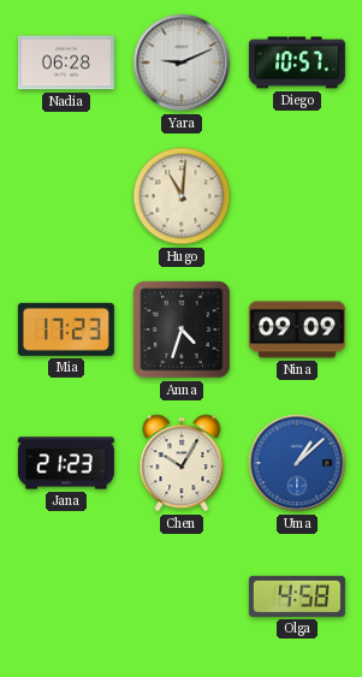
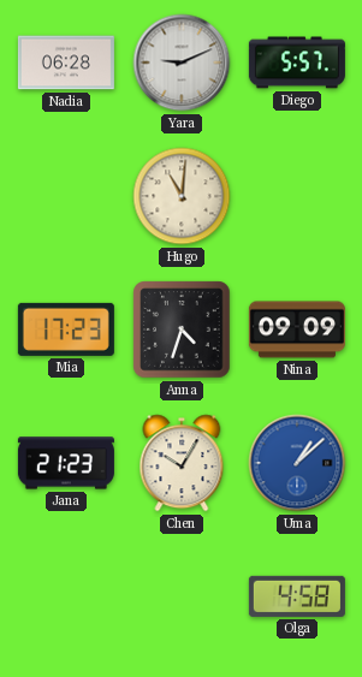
Diego: 10:57 -> 5:57 (297, 63)
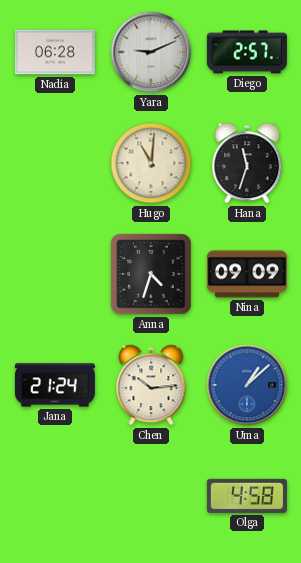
Diego: 5:57 -> 2:57 (247, 52)
Hana: none -> 11:33 (247, 163)
Mia: 17:23 -> none (66, 329)
Jana: 21:23 -> 21:24 (55, 385)
Chen: 10:05 -> 10:14 (151, 385)
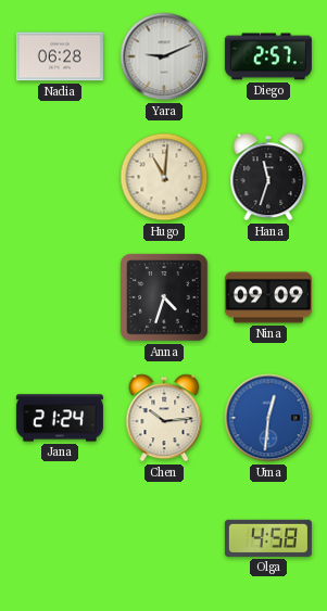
Uma: 1:08 -> 12:31 (268, 418)
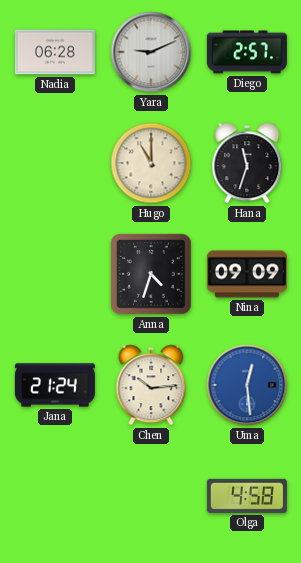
Hugo: 11:01 -> 11:00 (151, 163)
Uma: 12:31 -> 12:29 (247, 385)
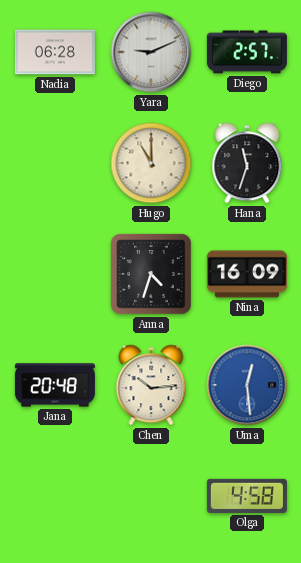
Nina: 09:09 -> 16:09 (247, 274)
Jana: 21:24 -> 20:48 (55, 385)
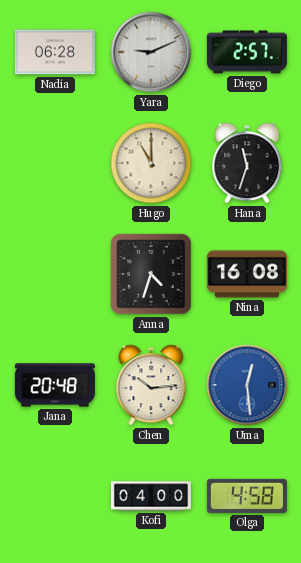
Nina: 16:09 -> 16:08 (247, 274)
Kofi: none -> 04:00 (151, 496)
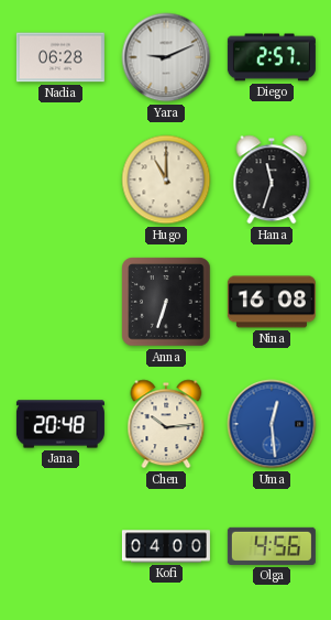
Anna: 4:33 -> 6:33 (166, 302)
Olga: 4:58 -> 4:56 (272, 546)
